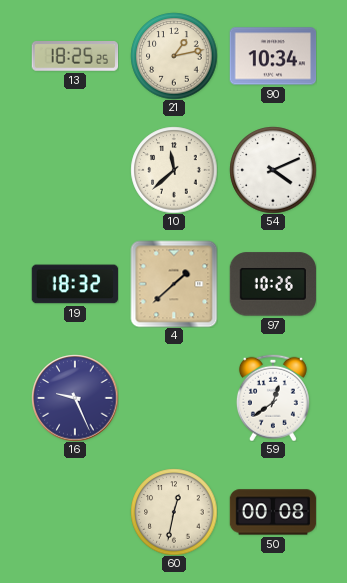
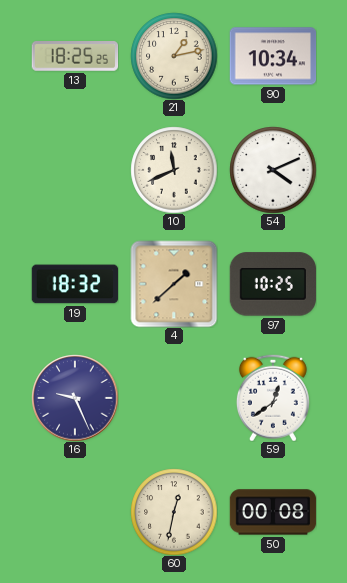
10: 11:38 -> 11:41 (174, 170)
97: 10:26 -> 10:25 (272, 284)
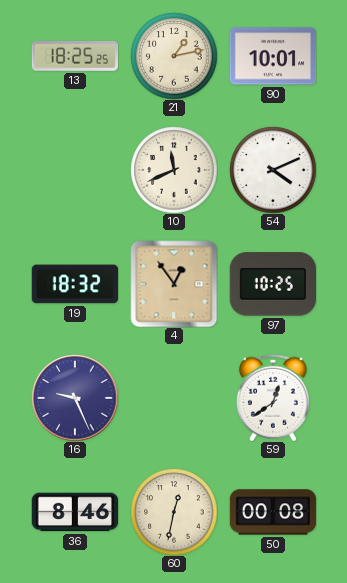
90: 10:34 -> 10:01 (273, 56)
4: 1:38 -> 12:54 (174, 284)
36: none -> 8:46 (75, 512)
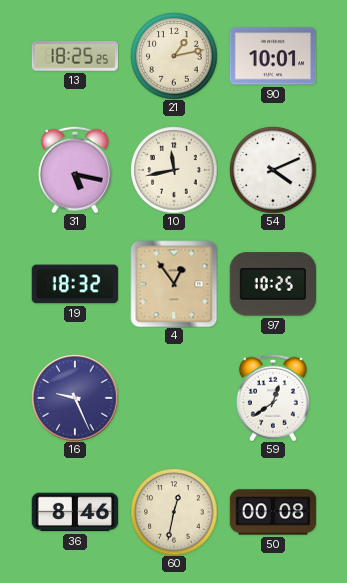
31: none -> 5:17 (75, 170)
10: 11:41 -> 11:43 (174, 170)
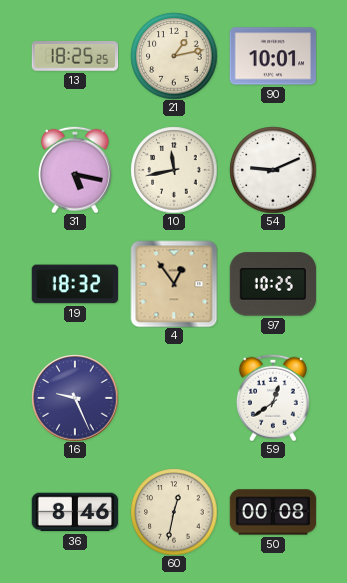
54: 4:11 -> 9:11 (273, 170)
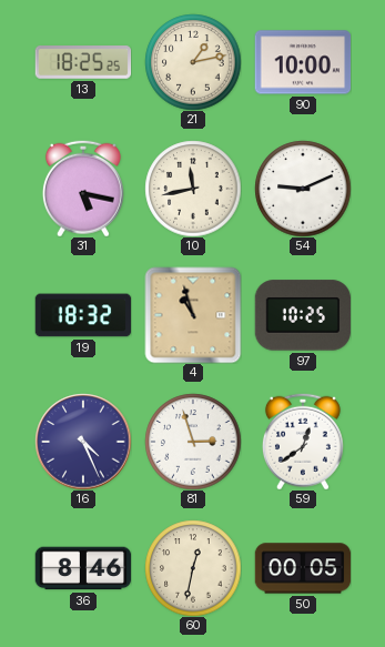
90: 10:01 -> 10:00 (303, 62)
4: 12:54 -> 10:57 (193, 315)
16: 9:26 -> 4:26 (83, 442)
81: none -> 2:57 (193, 442)
50: 00:08 -> 00:05 (303, 568)
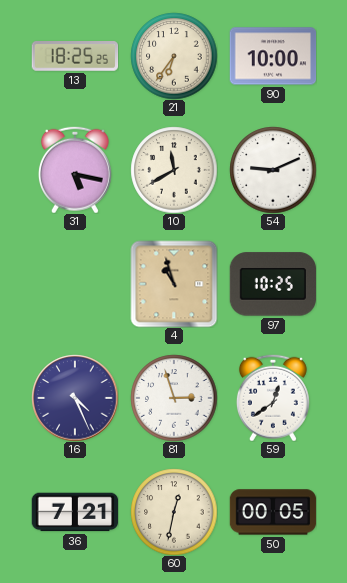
21: 1:13 -> 6:36 (174, 56)
10: 11:43 -> 11:40 (174, 170)
19: 18:32 -> none (83, 315)
36: 8:46 -> 7:21 (75, 512)
